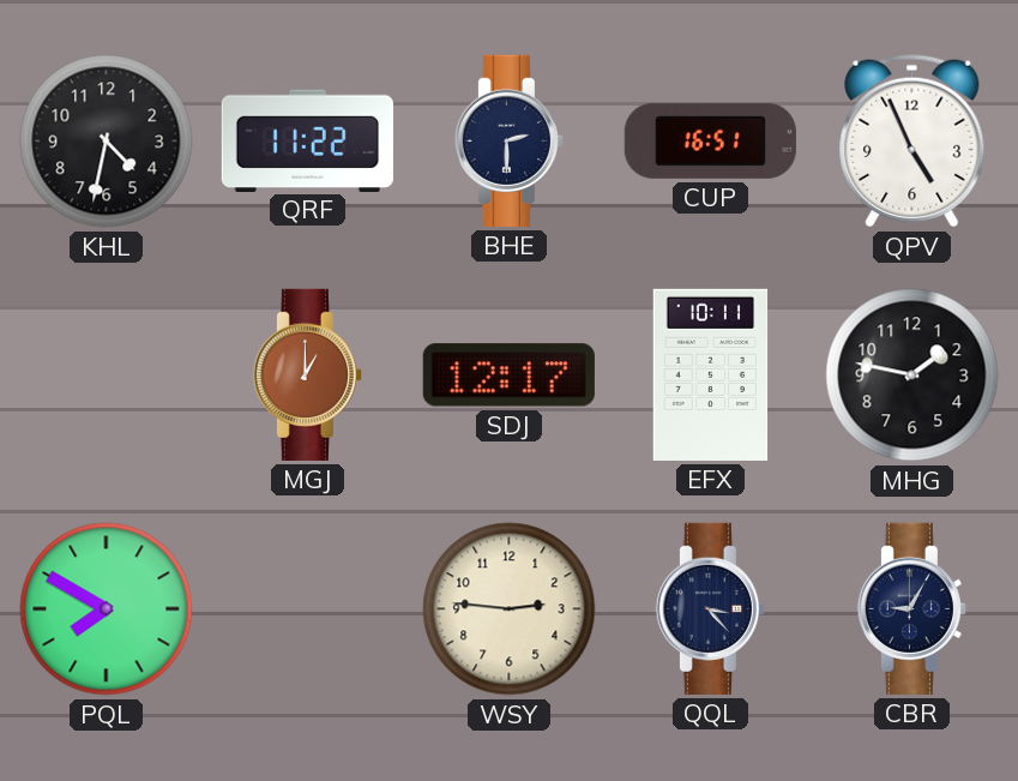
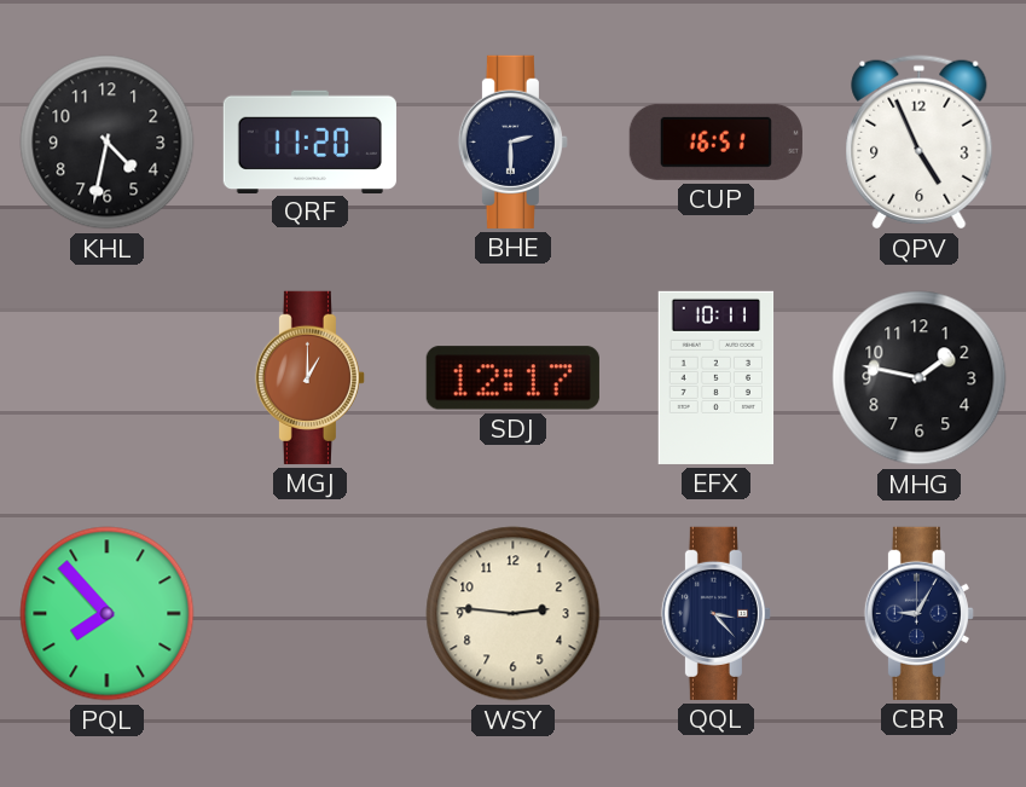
QRF: 11:22 -> 11:20 (309, 141)
PQL: 7:50 -> 7:53 (108, 614)
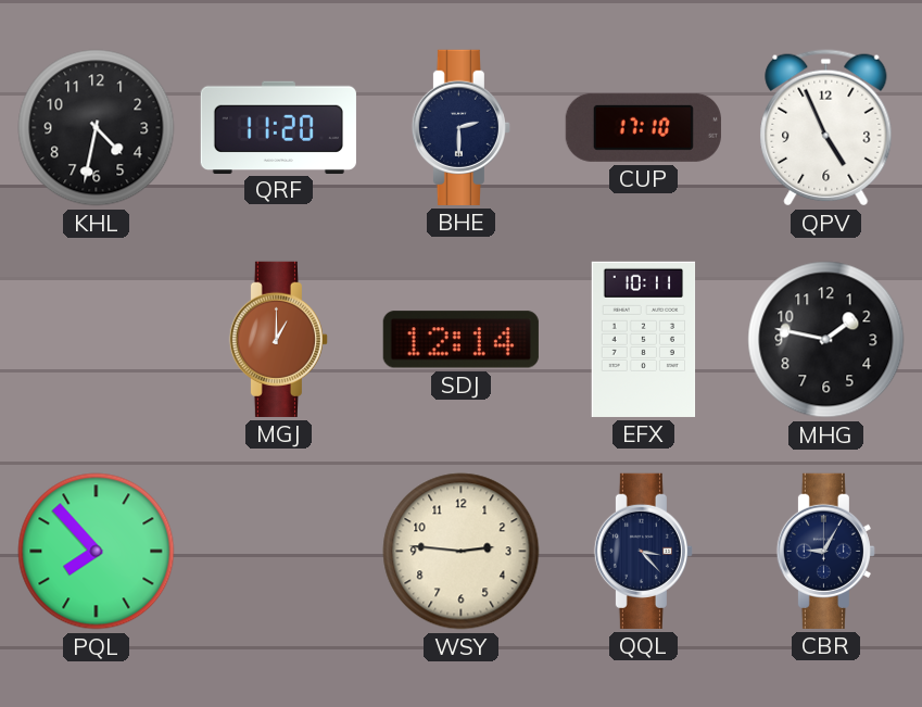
CUP: 16:51 -> 17:10 (643, 127)
SDJ: 12:17 -> 12:14 (460, 340)
